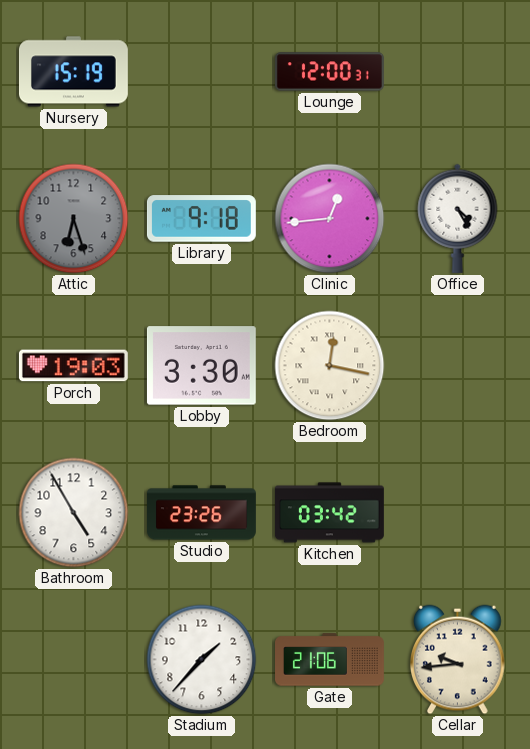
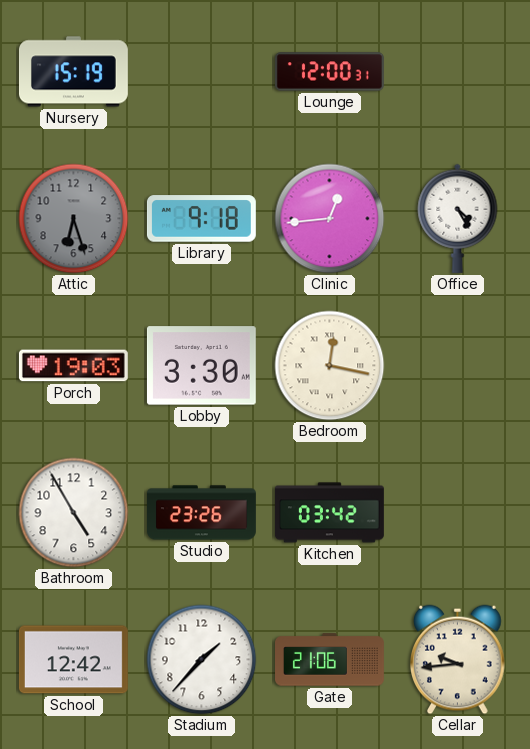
School: none -> 12:42 (73, 660)
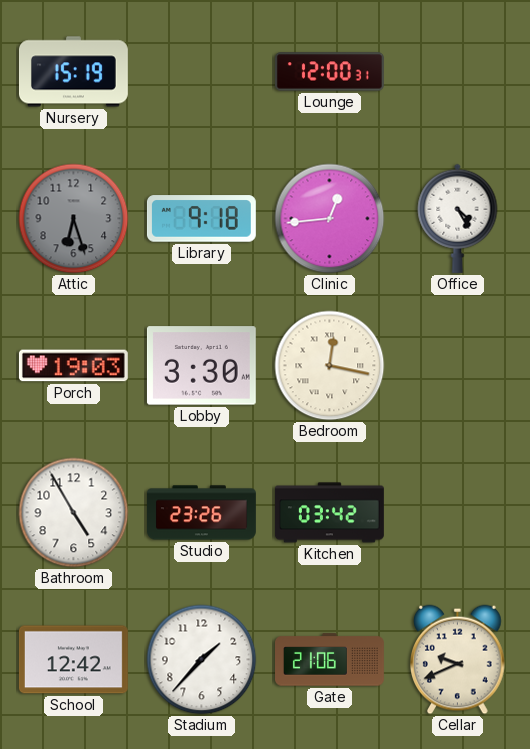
Cellar: 9:44 -> 9:41 (458, 660)
